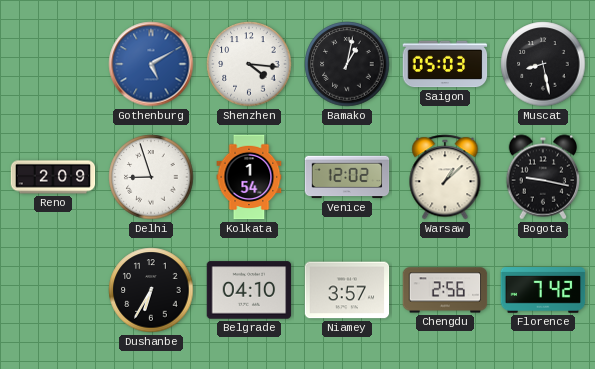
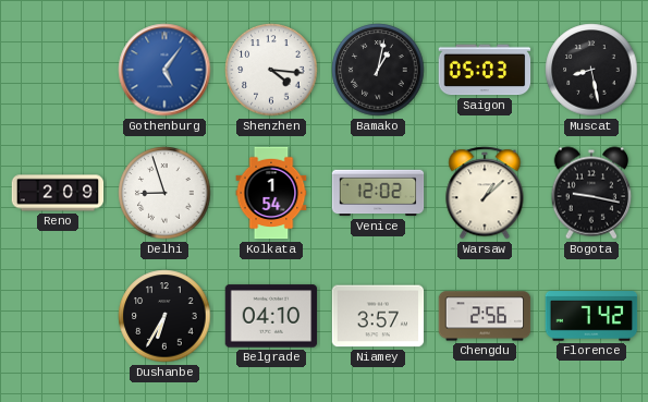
Gothenburg: 5:10 -> 5:06 (164, 70)
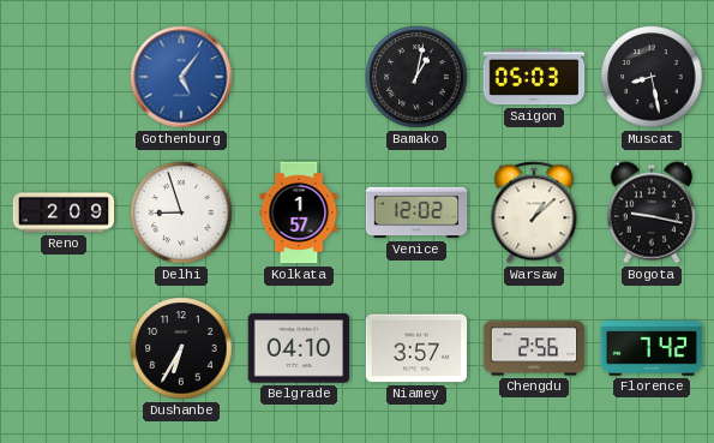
Shenzhen: 4:16 -> none (271, 70)
Kolkata: 1:54 -> 1:57 (299, 212)
